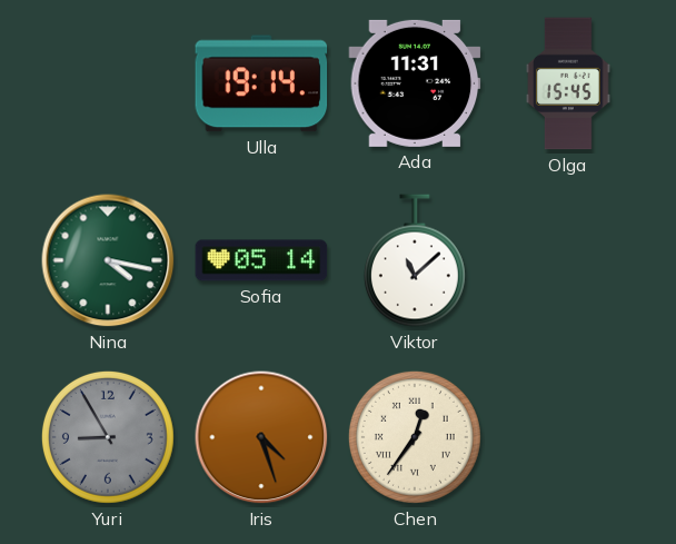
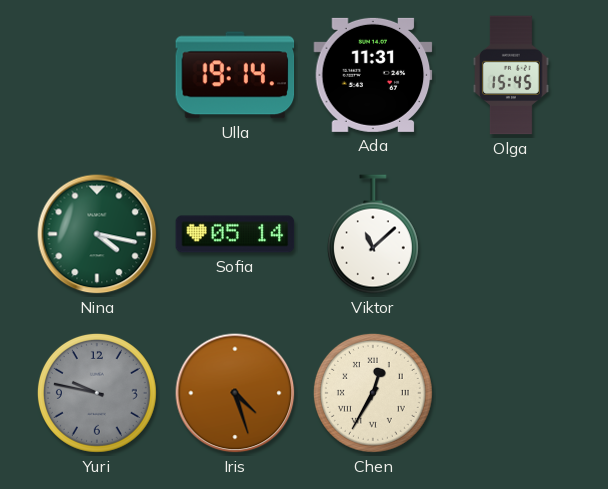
Yuri: 8:55 -> 9:47 (97, 393)
Chen: 12:36 -> 12:35 (373, 393)
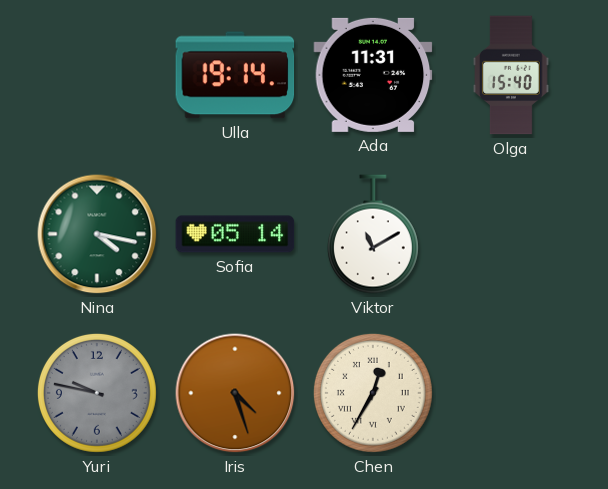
Olga: 15:45 -> 15:40 (512, 75)
Viktor: 11:08 -> 11:10 (373, 234)
